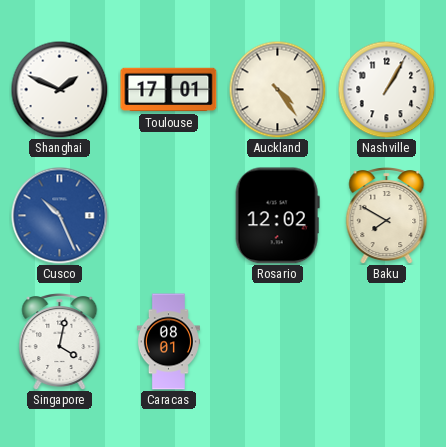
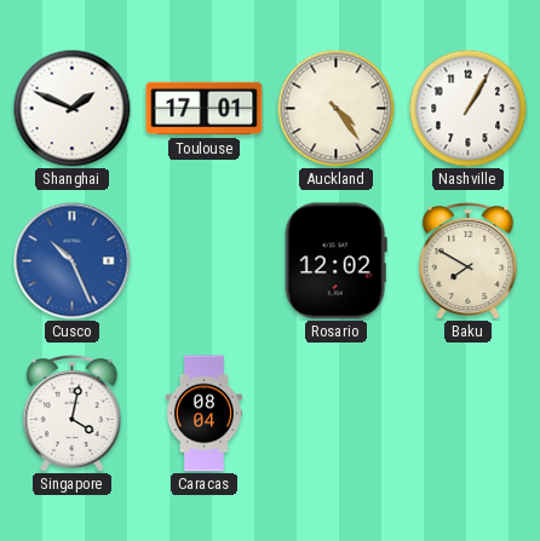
Caracas: 08:01 -> 08:04 (203, 414)
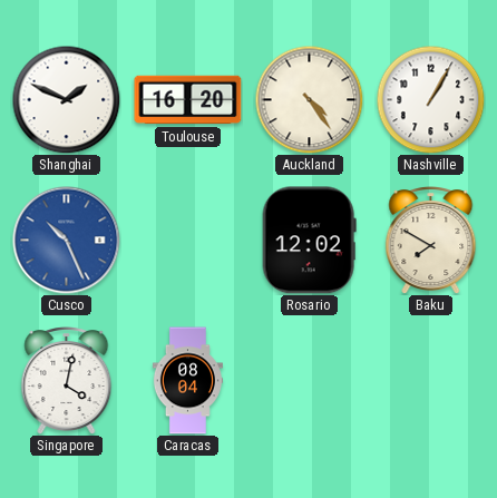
Toulouse: 17:01 -> 16:20 (188, 100)
